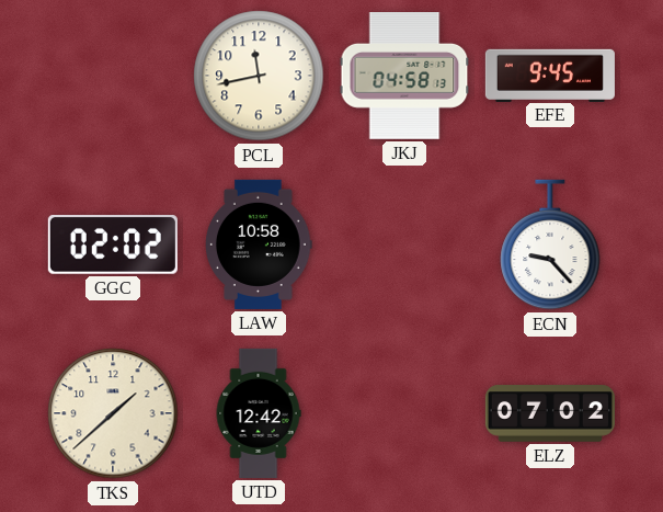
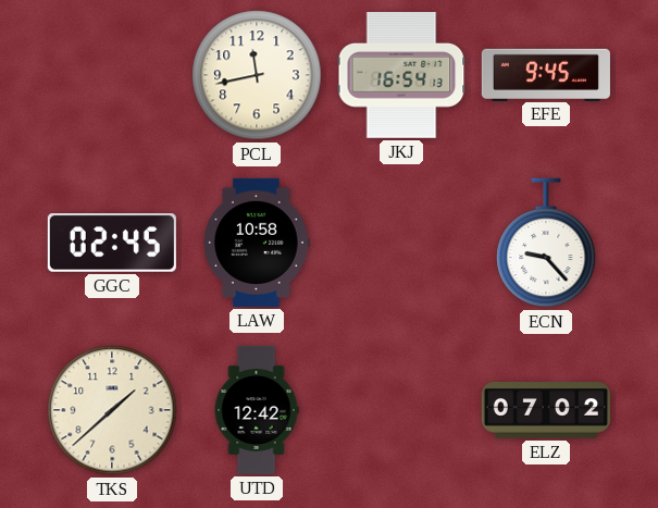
JKJ: 04:58 -> 16:54 (401, 76)
GGC: 02:02 -> 02:45 (112, 243)
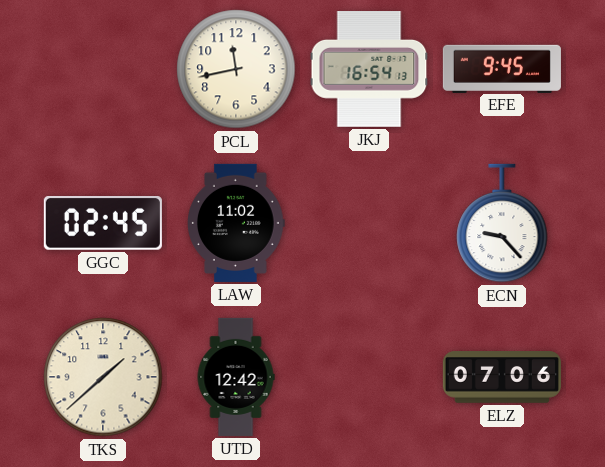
LAW: 10:58 -> 11:02 (237, 223)
ELZ: 07:02 -> 07:06 (502, 377)
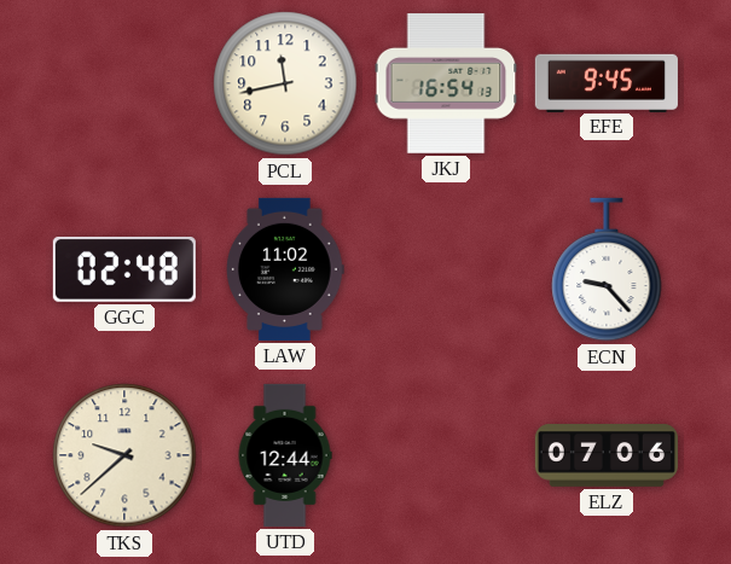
GGC: 02:45 -> 02:48 (124, 269)
TKS: 1:38 -> 9:38 (124, 455)
UTD: 12:42 -> 12:44 (285, 455)
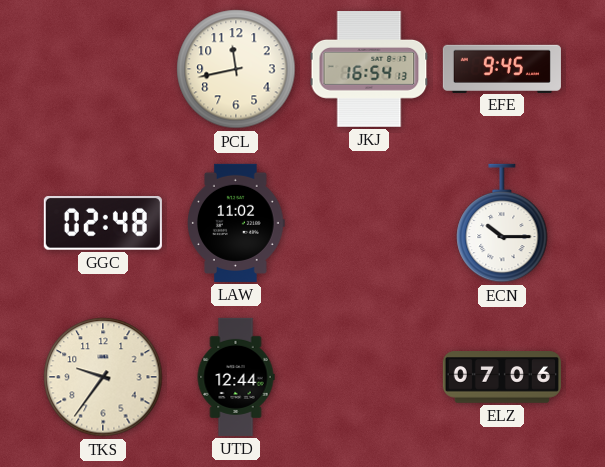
ECN: 9:23 -> 10:15 (502, 223)
TKS: 9:38 -> 9:36 (103, 377)
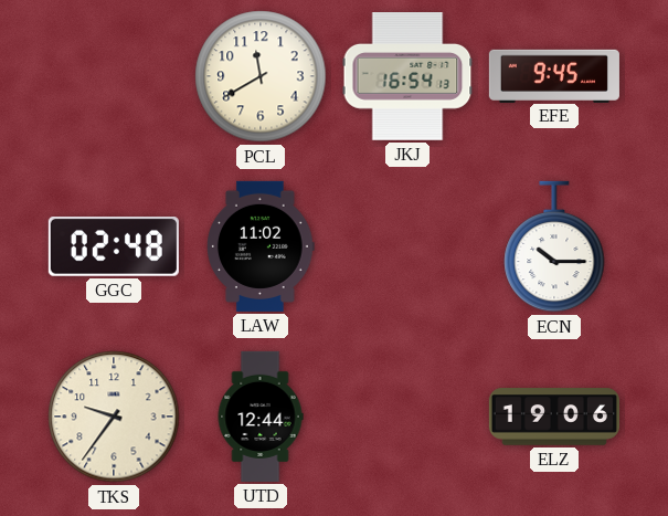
PCL: 11:43 -> 11:40 (261, 76)
ELZ: 07:06 -> 19:06 (554, 417)
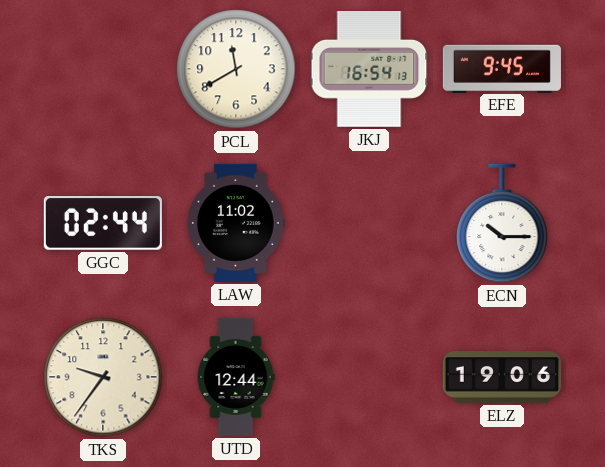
GGC: 02:48 -> 02:44 (103, 223)
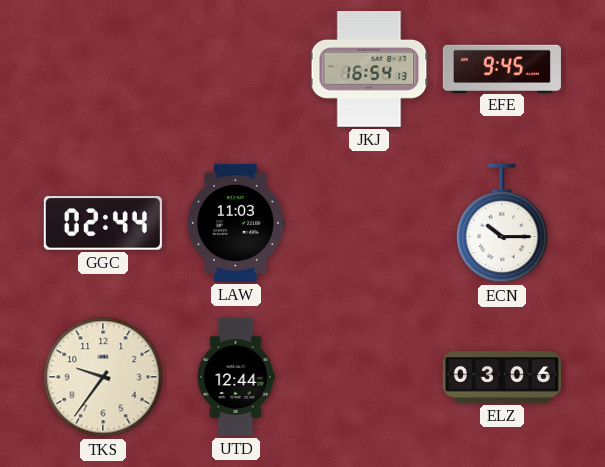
PCL: 11:40 -> none (236, 69)
LAW: 11:02 -> 11:03 (237, 223)
ELZ: 19:06 -> 03:06 (502, 377)
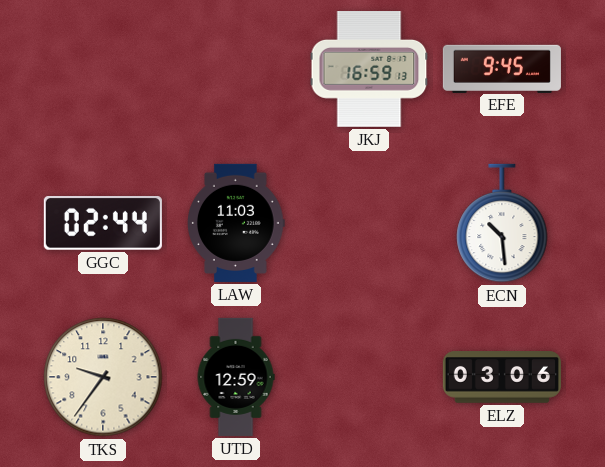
JKJ: 16:54 -> 16:59 (369, 70)
ECN: 10:15 -> 10:29 (502, 223)
UTD: 12:44 -> 12:59 (236, 377)
